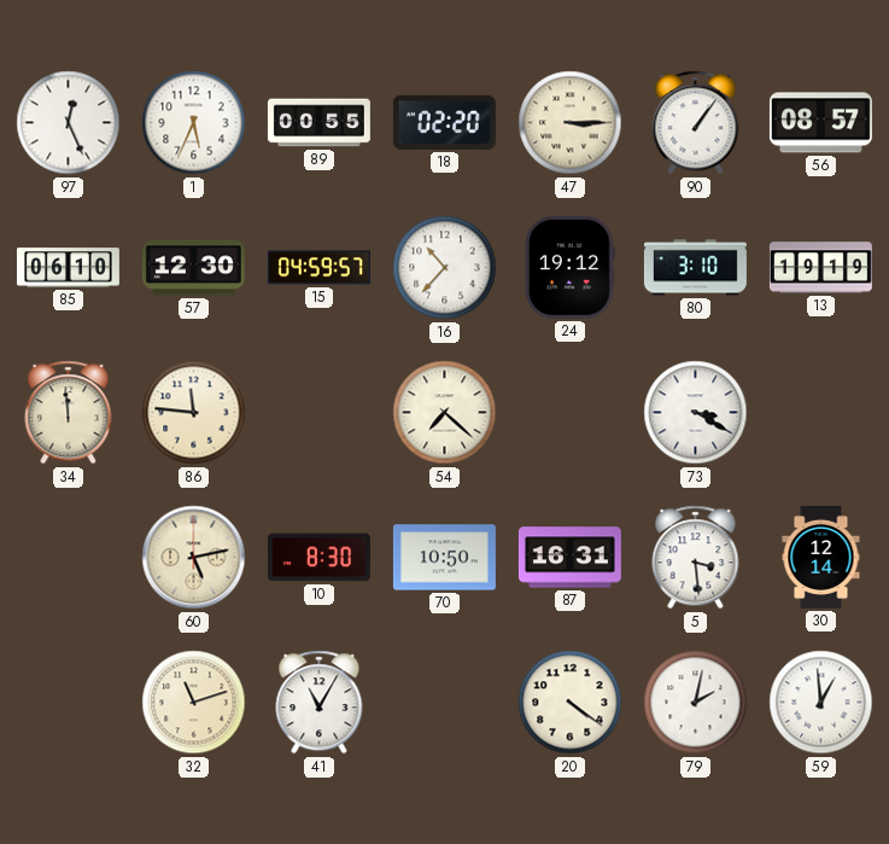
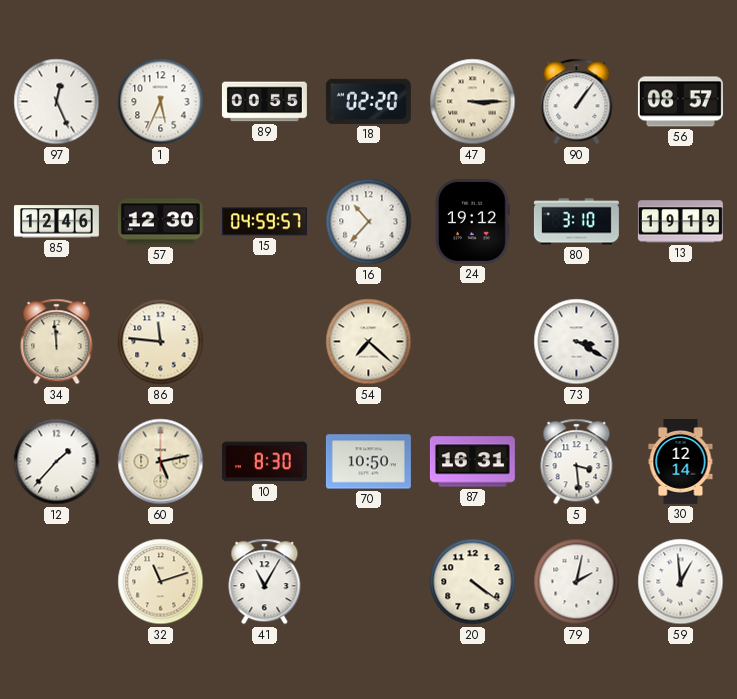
85: 06:10 -> 12:46 (56, 222)
12: none -> 1:37 (57, 462)
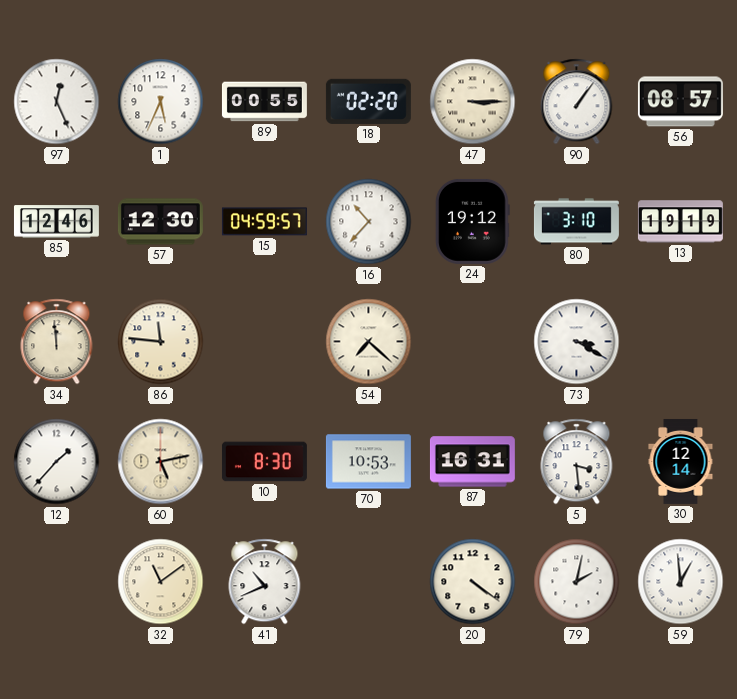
70: 10:50 -> 10:53 (368, 462)
32: 11:12 -> 11:09 (161, 582)
41: 11:05 -> 10:41 (265, 582)
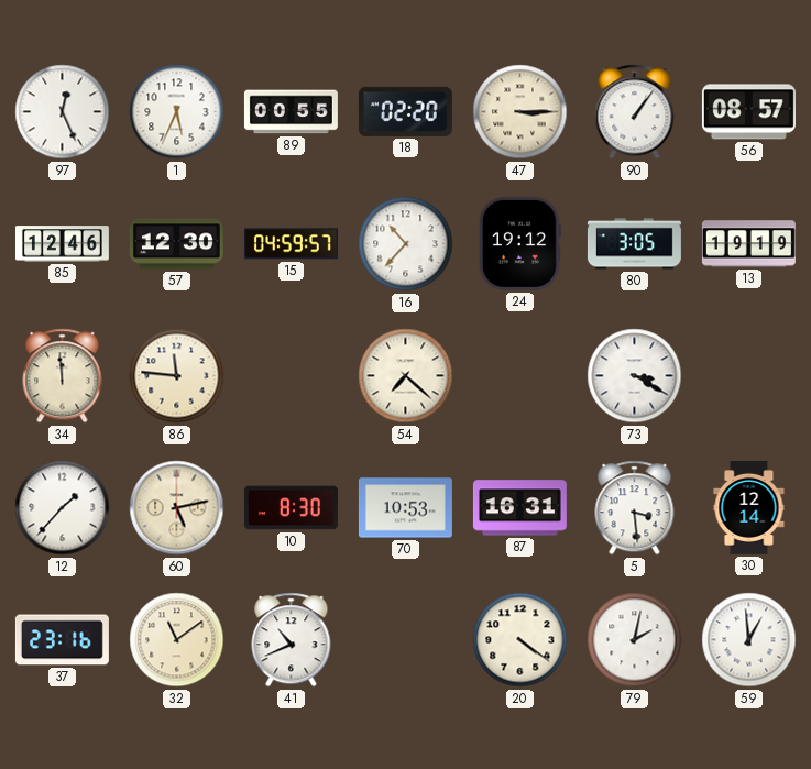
80: 3:10 -> 3:05 (634, 244)
37: none -> 23:16 (62, 640)
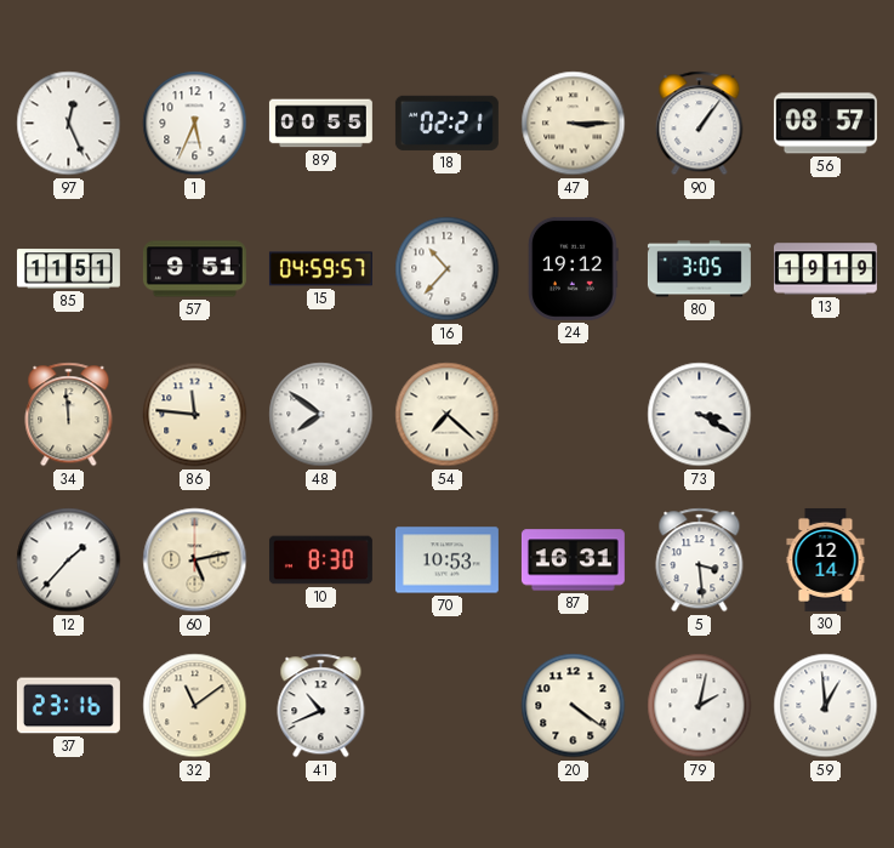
18: 02:20 -> 02:21 (446, 123)
85: 12:46 -> 11:51 (68, 269)
57: 12:30 -> 9:51 (194, 269)
48: none -> 7:51 (321, 415)
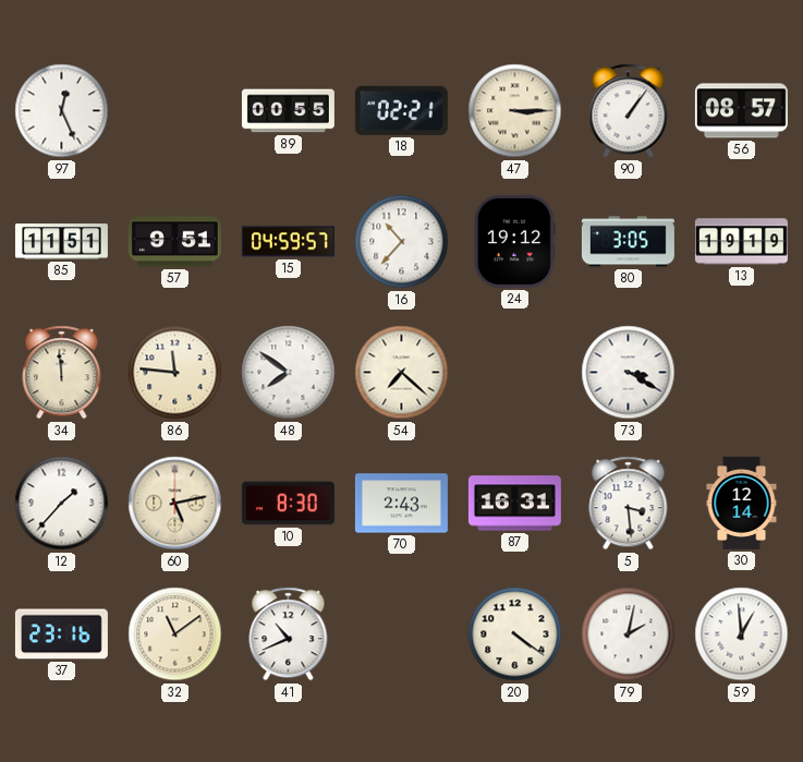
1: 5:34 -> none (195, 124)
70: 10:53 -> 2:43 (401, 504)
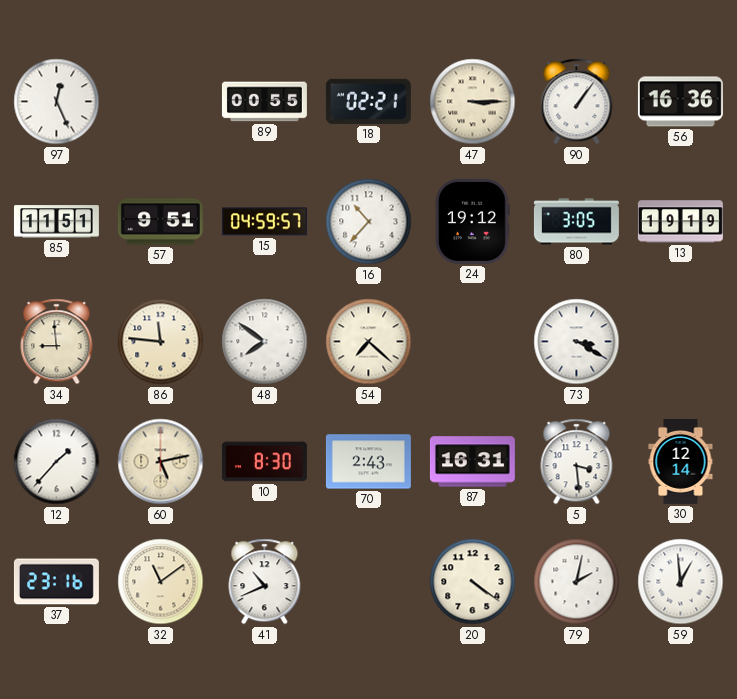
56: 08:57 -> 16:36 (680, 102)
34: 11:59 -> 8:59 (57, 342)
